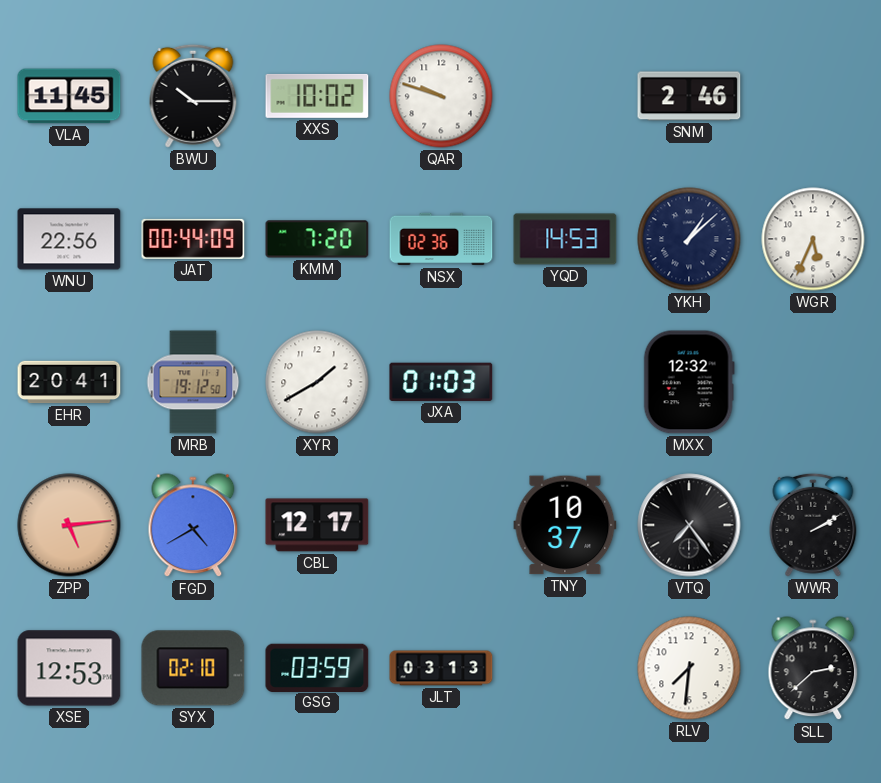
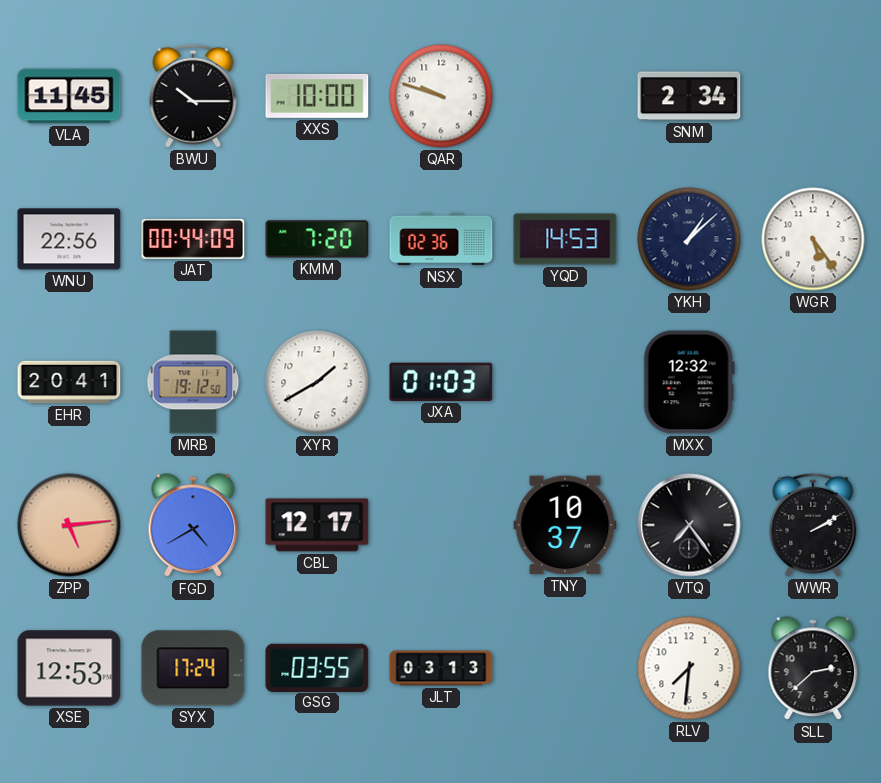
XXS: 10:02 -> 10:00 (317, 96)
SNM: 2:46 -> 2:34 (689, 96)
WGR: 5:34 -> 5:24 (813, 239)
SYX: 02:10 -> 17:24 (193, 668)
GSG: 03:59 -> 03:55 (317, 667)
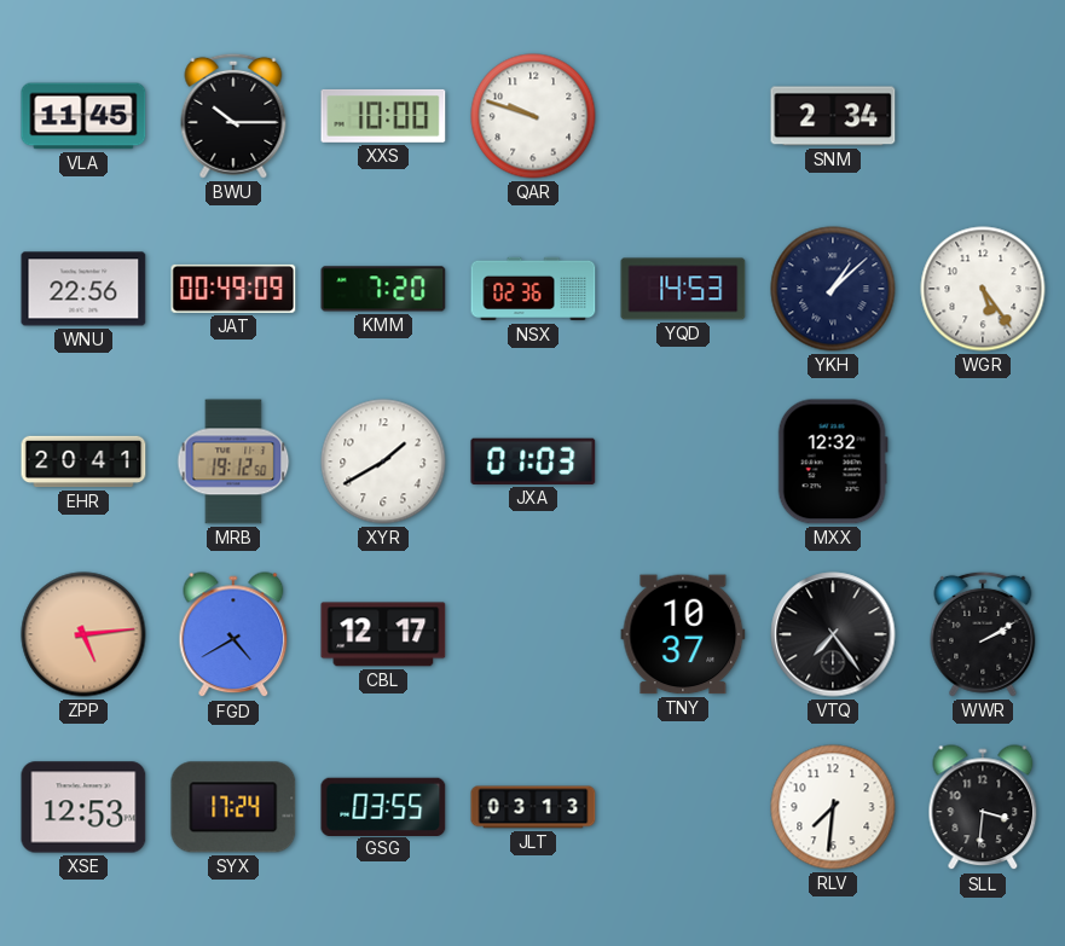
JAT: 00:44 -> 00:49 (233, 289)
SLL: 2:38 -> 3:31 (983, 808)
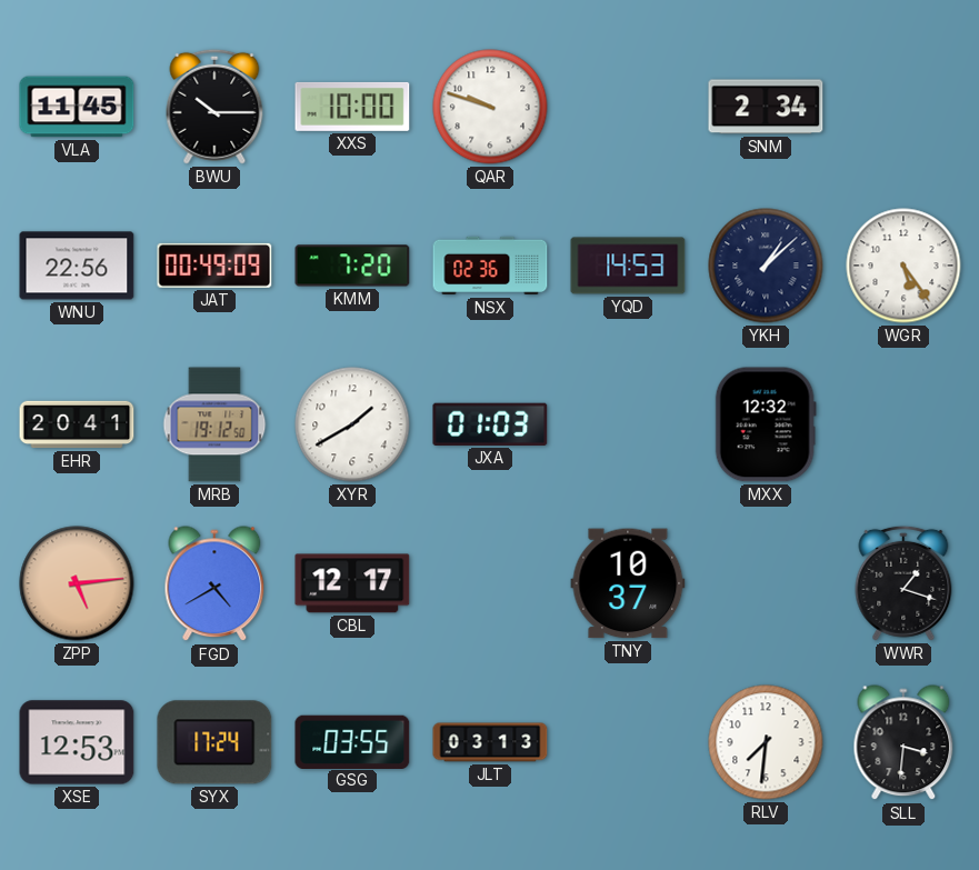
VTQ: 7:24 -> none (833, 634)
WWR: 2:10 -> 1:18 (903, 583)
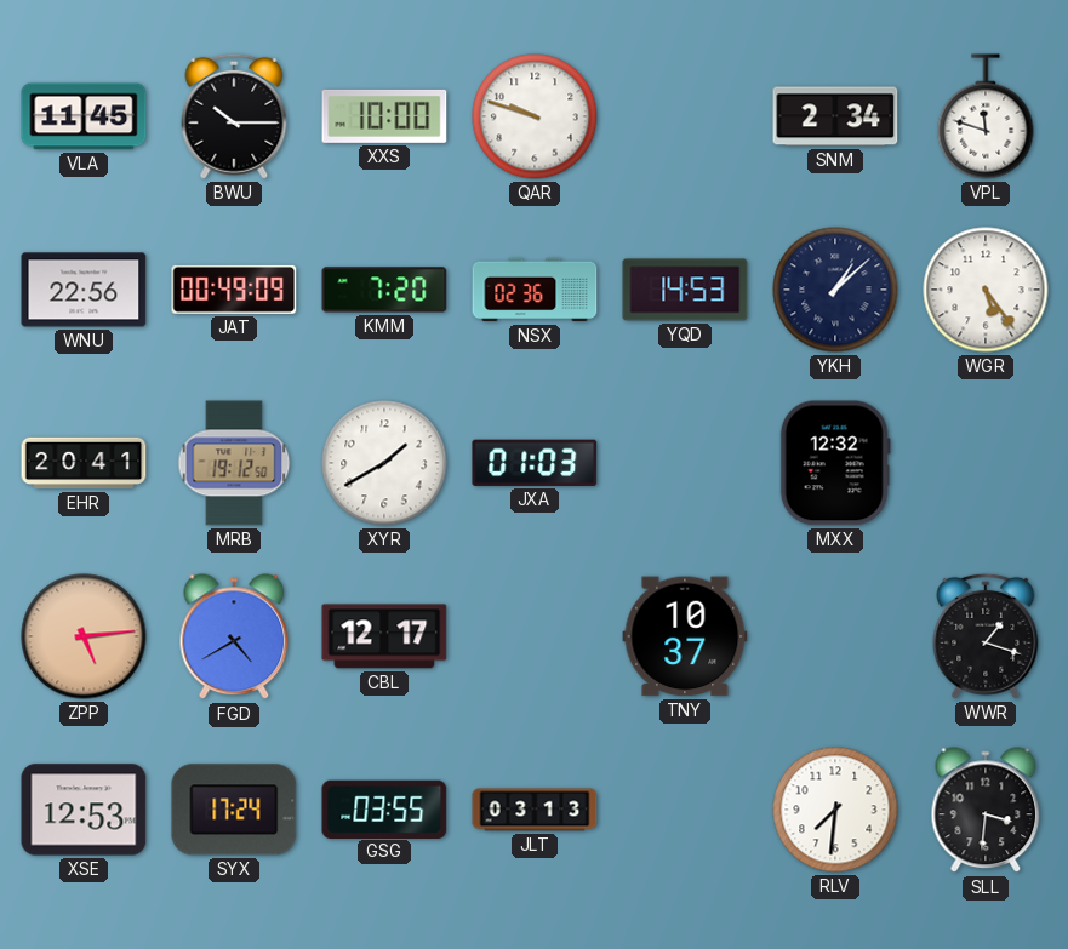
VPL: none -> 11:48 (986, 116)
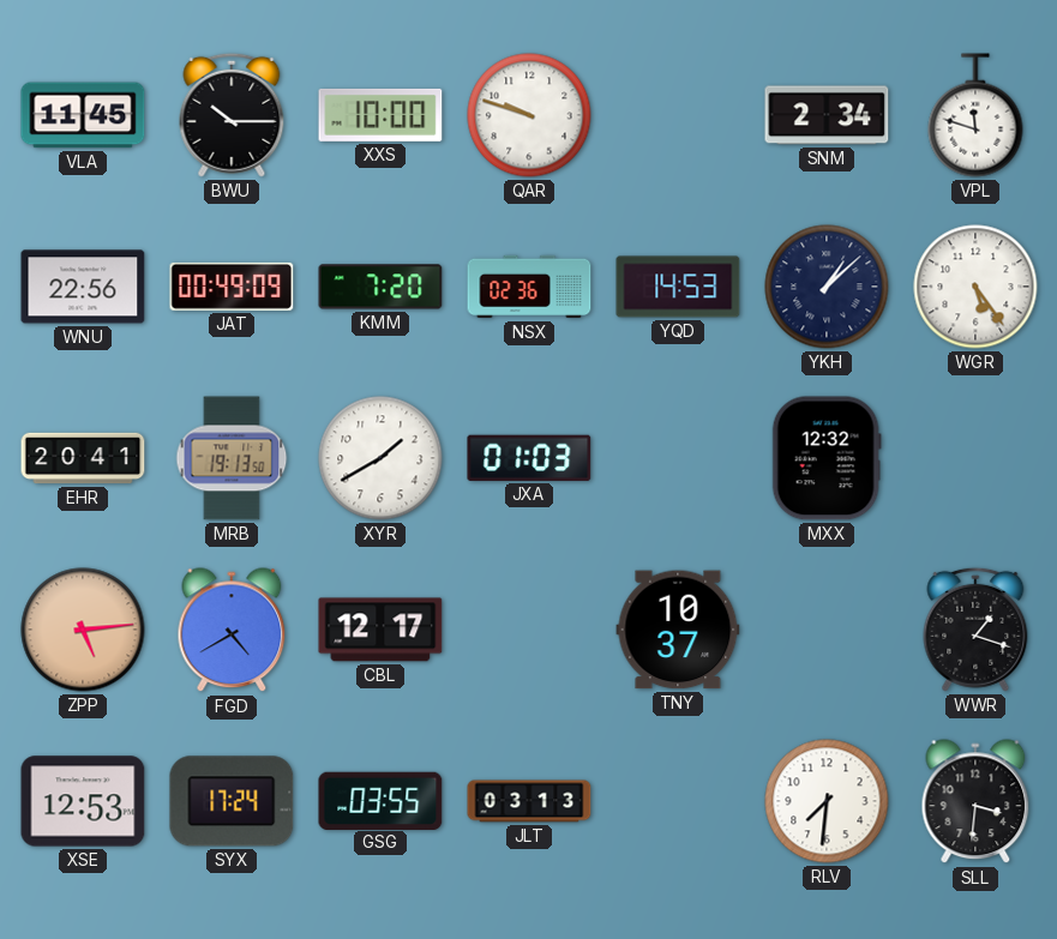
MRB: 19:12 -> 19:13 (232, 458)
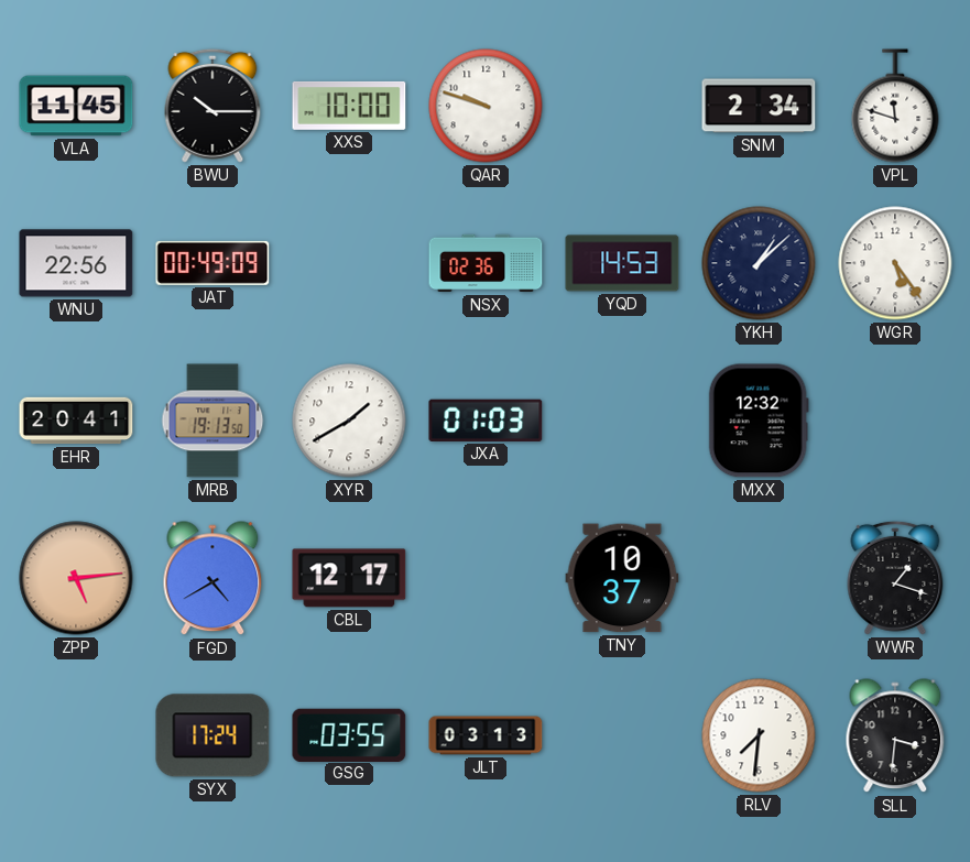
KMM: 7:20 -> none (380, 287)
XSE: 12:53 -> none (83, 801)
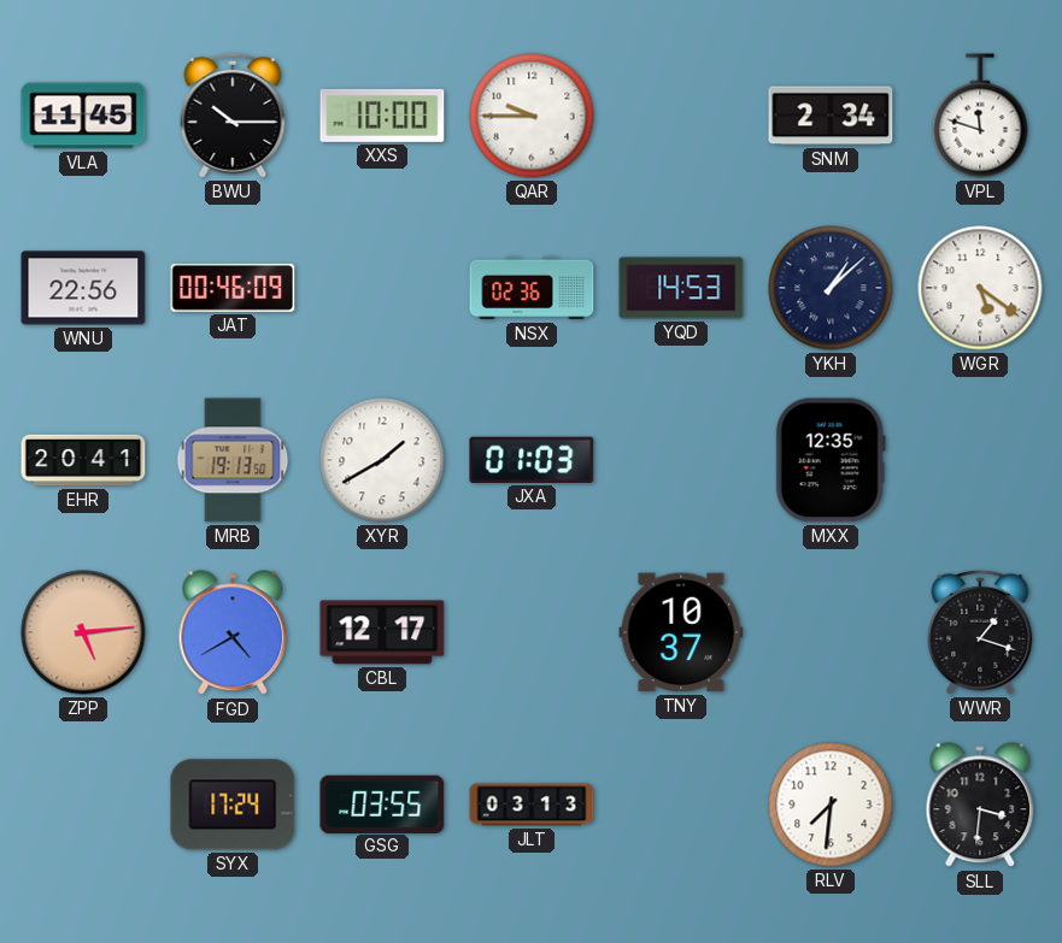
QAR: 9:48 -> 9:45 (532, 116)
JAT: 00:49 -> 00:46 (233, 288)
WGR: 5:24 -> 5:21 (980, 288)
MXX: 12:32 -> 12:35 (831, 460)
